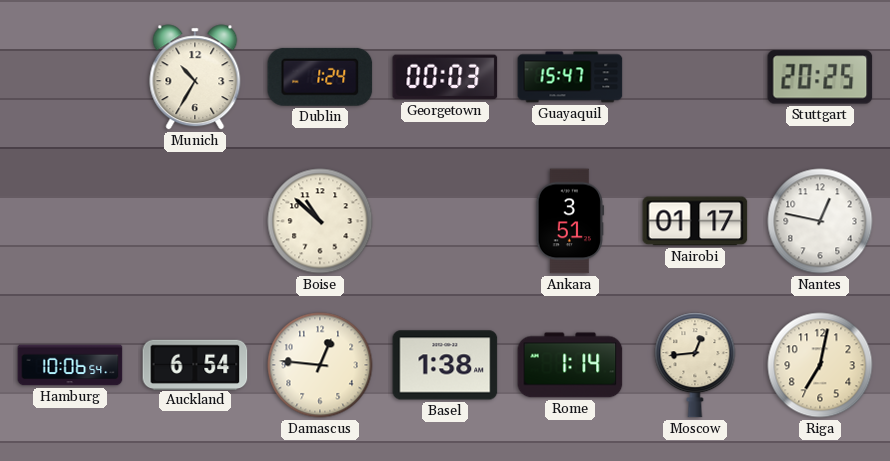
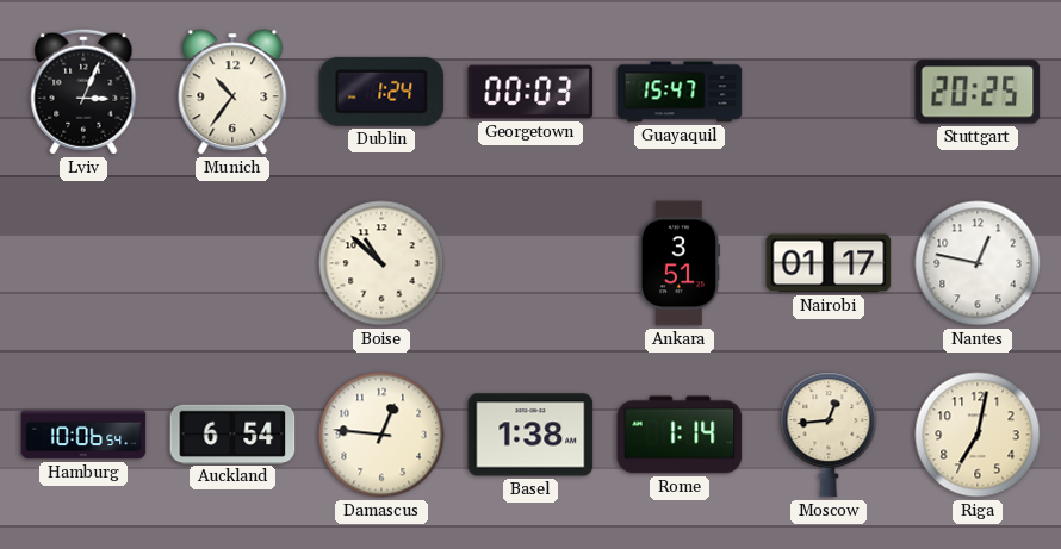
Lviv: none -> 3:04 (83, 92)
Munich: 10:35 -> 10:36 (232, 92)
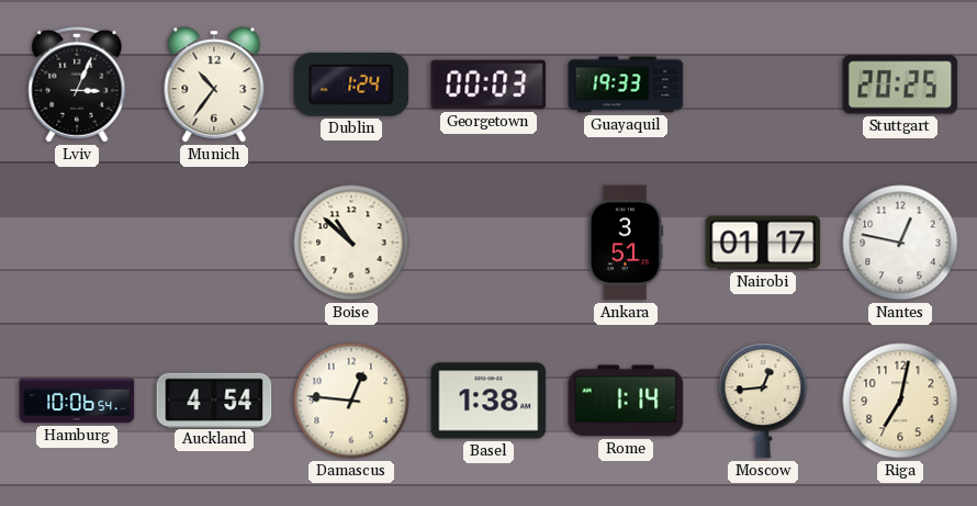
Guayaquil: 15:47 -> 19:33 (626, 85)
Auckland: 6:54 -> 4:54 (214, 400)
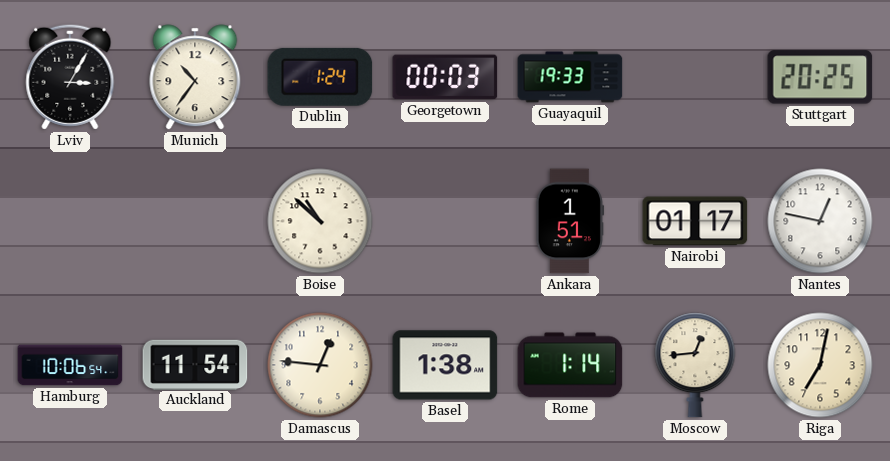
Lviv: 3:04 -> 3:05 (70, 77)
Ankara: 3:51 -> 1:51 (570, 221)
Auckland: 4:54 -> 11:54 (195, 364)
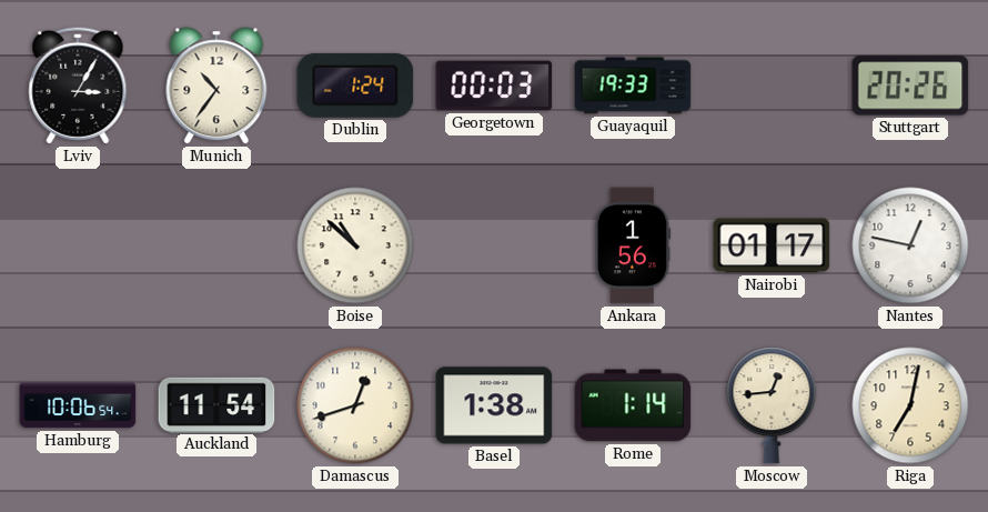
Stuttgart: 20:25 -> 20:26 (910, 86)
Ankara: 1:51 -> 1:56 (633, 245)
Damascus: 12:46 -> 12:42 (355, 405)
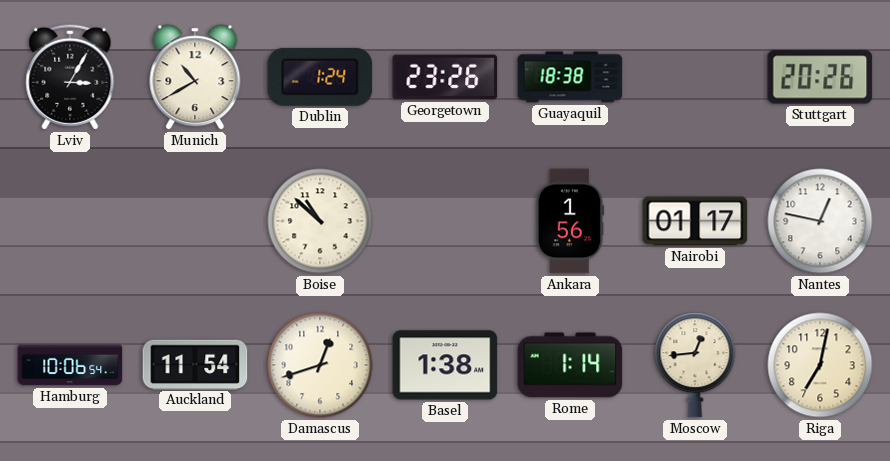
Munich: 10:36 -> 10:40 (195, 77)
Georgetown: 00:03 -> 23:26 (445, 77)
Guayaquil: 19:33 -> 18:38 (570, 77)
